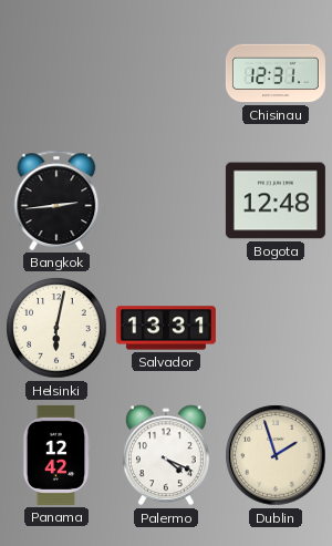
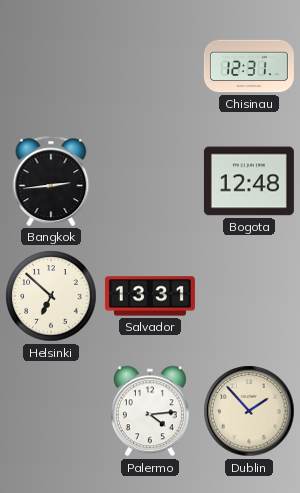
Helsinki: 6:02 -> 6:52 (51, 296)
Panama: 12:42 -> none (56, 455)
Palermo: 4:19 -> 4:14 (150, 411)
Dublin: 1:57 -> 1:53 (249, 411)
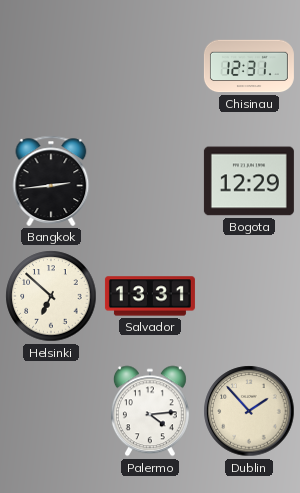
Bogota: 12:48 -> 12:29 (249, 181)
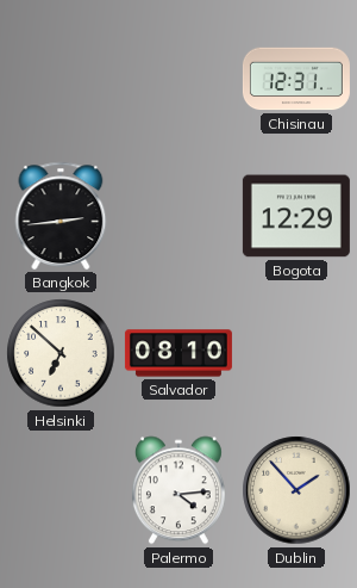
Salvador: 13:31 -> 08:10 (178, 353)
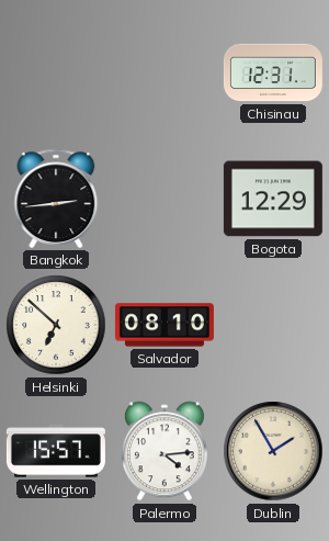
Wellington: none -> 15:57 (56, 451)
Dublin: 1:53 -> 1:55 (273, 451)
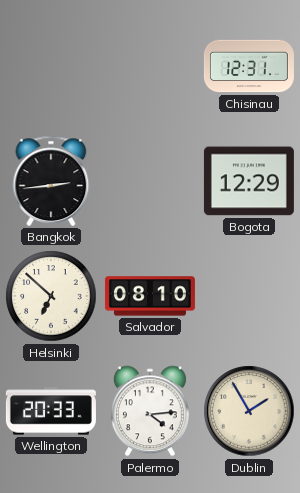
Wellington: 15:57 -> 20:33 (51, 411)
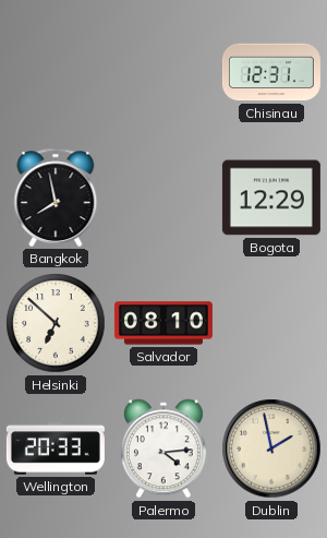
Bangkok: 2:44 -> 7:58 (56, 198)
Dublin: 1:55 -> 1:58 (271, 449)
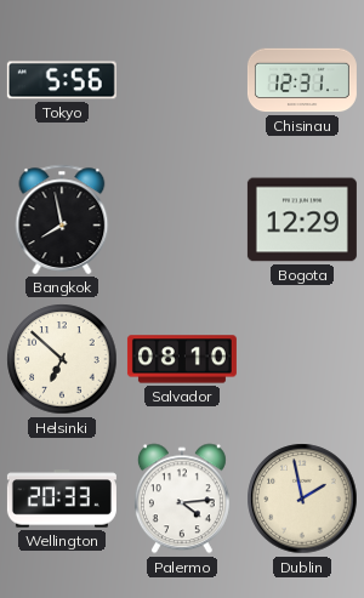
Tokyo: none -> 5:56 (62, 80)
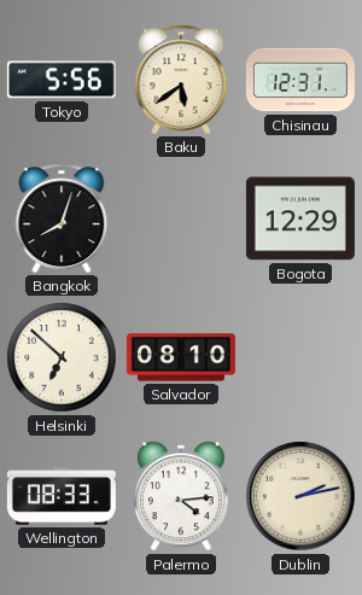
Baku: none -> 5:39 (181, 80)
Bangkok: 7:58 -> 8:03 (62, 218)
Wellington: 20:33 -> 08:33 (62, 496)
Dublin: 1:58 -> 2:13 (300, 496)
